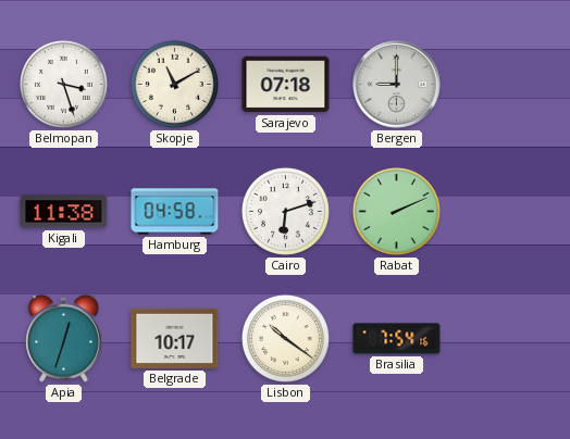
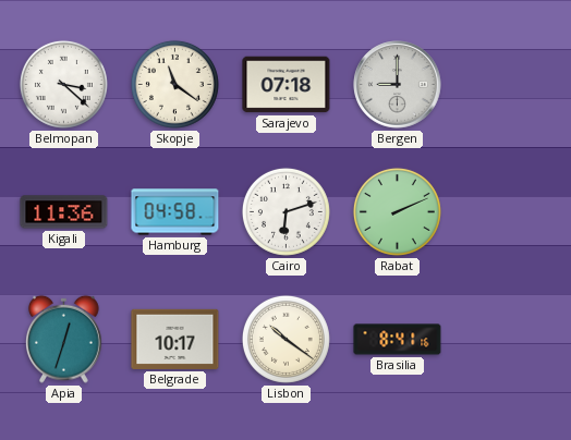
Belmopan: 3:27 -> 3:22 (63, 84)
Skopje: 11:10 -> 11:21 (174, 84)
Kigali: 11:38 -> 11:36 (64, 212)
Brasilia: 7:54 -> 8:41 (398, 340)
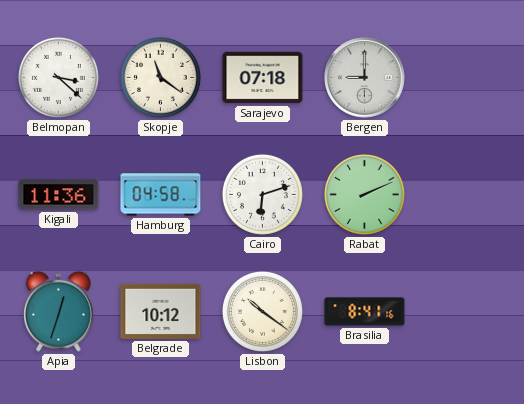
Belgrade: 10:17 -> 10:12 (161, 311)
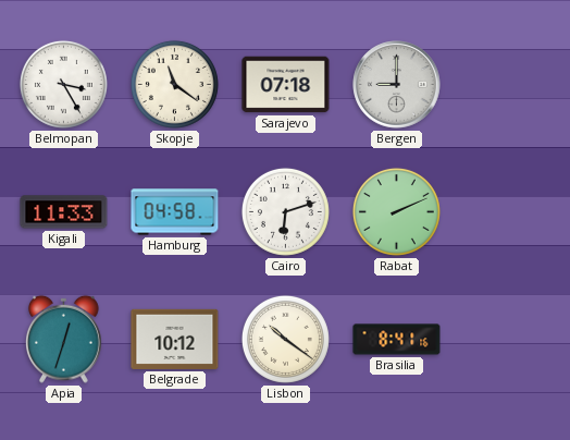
Belmopan: 3:22 -> 3:25 (63, 84)
Kigali: 11:36 -> 11:33 (64, 212)
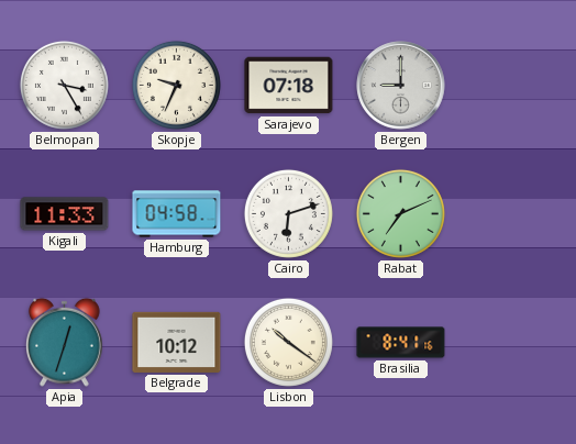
Skopje: 11:21 -> 9:34 (176, 85)
Rabat: 2:11 -> 7:11 (400, 213)
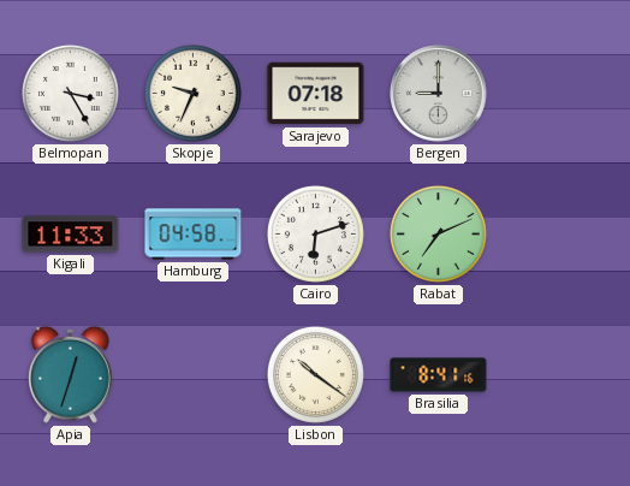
Belgrade: 10:12 -> none (177, 342)
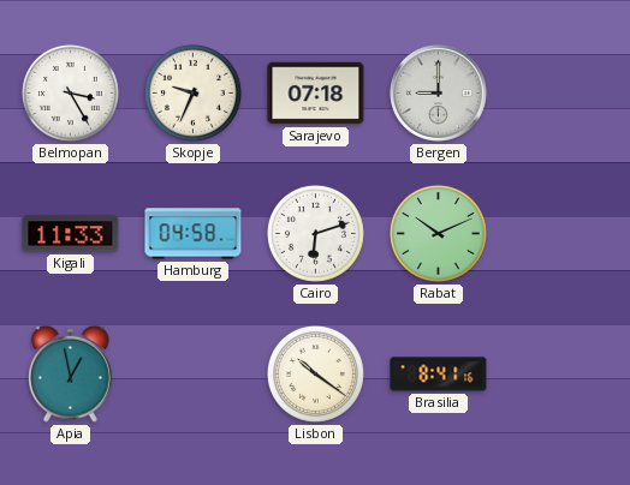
Rabat: 7:11 -> 10:11 (438, 233)
Apia: 12:33 -> 12:58 (71, 373)
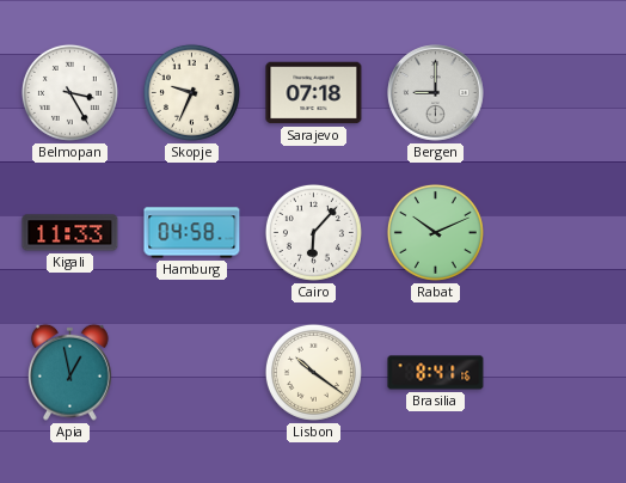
Cairo: 6:12 -> 6:07 (313, 232)
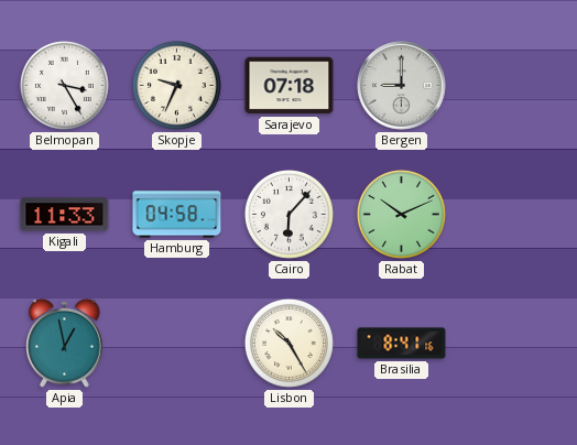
Lisbon: 10:21 -> 10:25 (288, 343)
